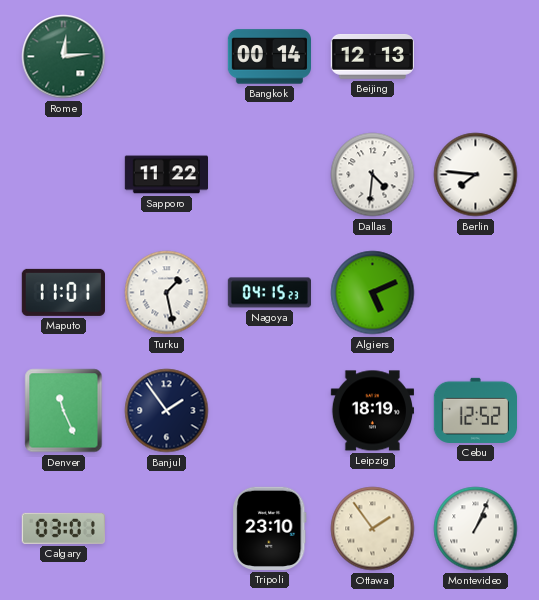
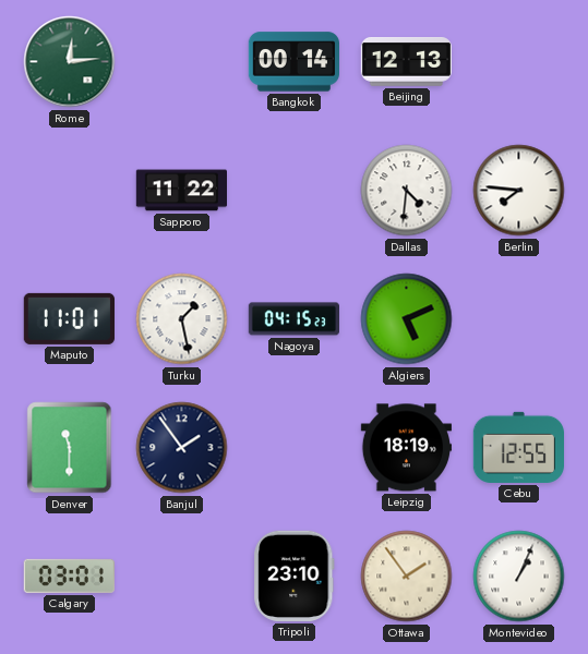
Denver: 11:26 -> 11:30 (70, 448)
Cebu: 12:52 -> 12:55 (518, 447)
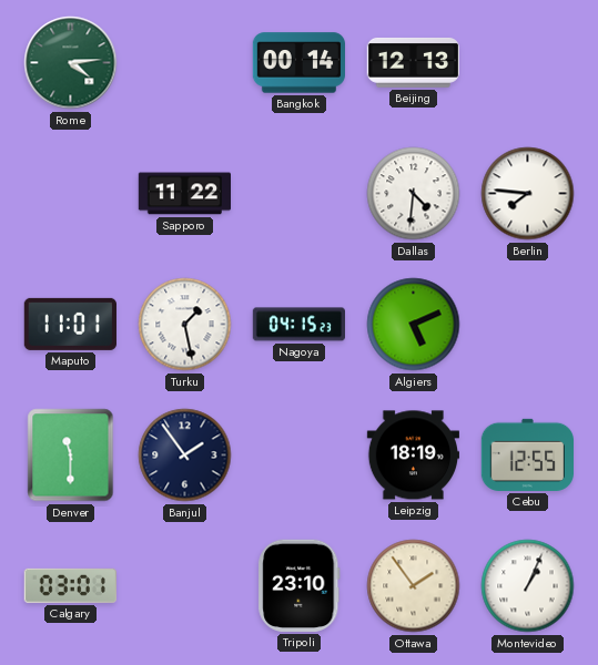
Rome: 12:14 -> 4:14 (71, 63)
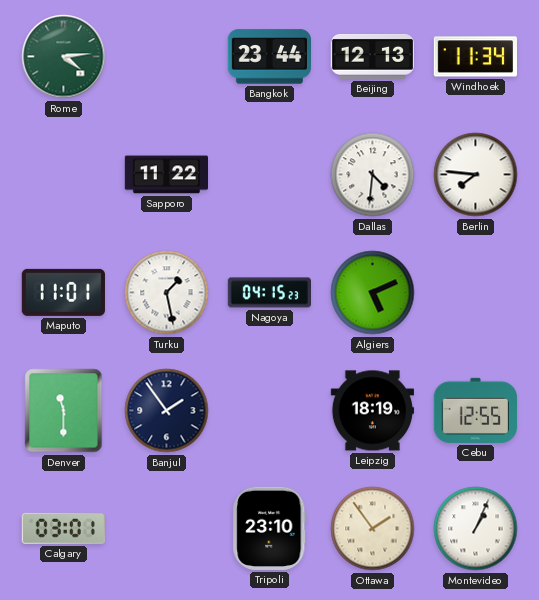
Bangkok: 00:14 -> 23:44 (269, 57)
Windhoek: none -> 11:34 (475, 57)
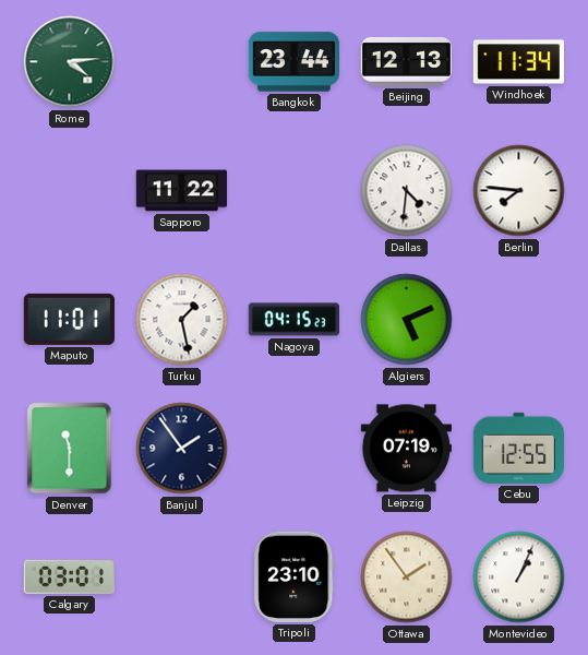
Leipzig: 18:19 -> 07:19 (406, 449)
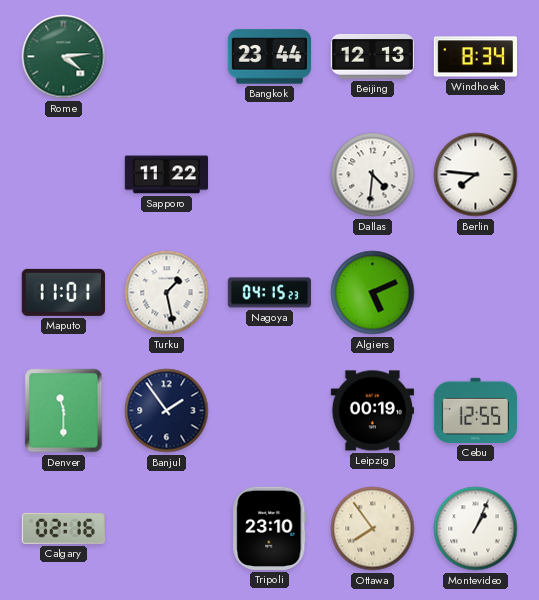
Windhoek: 11:34 -> 8:34 (475, 57)
Leipzig: 07:19 -> 00:19 (372, 411)
Calgary: 03:01 -> 02:16 (63, 528)
Ottawa: 1:54 -> 7:54 (373, 529)
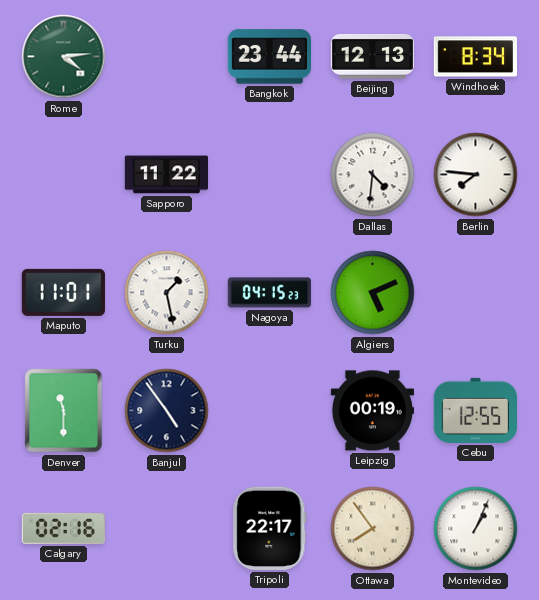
Banjul: 1:54 -> 4:54 (167, 411)
Tripoli: 23:10 -> 22:17 (270, 528)
